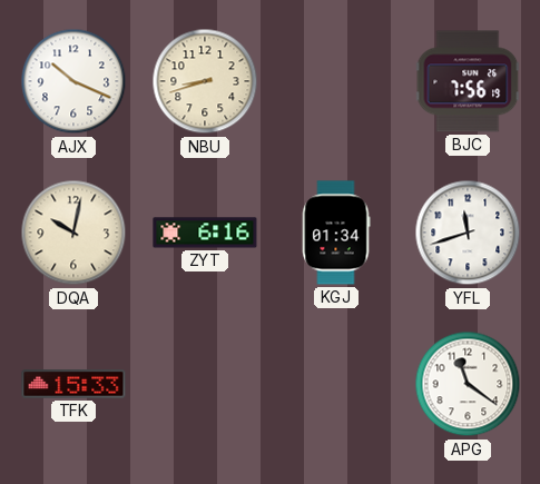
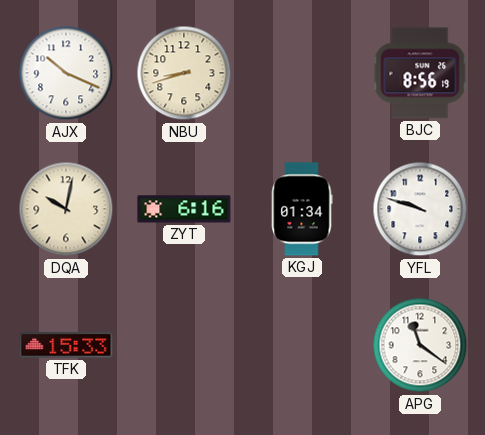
BJC: 7:56 -> 8:56 (420, 73)
YFL: 11:42 -> 9:48 (420, 209)
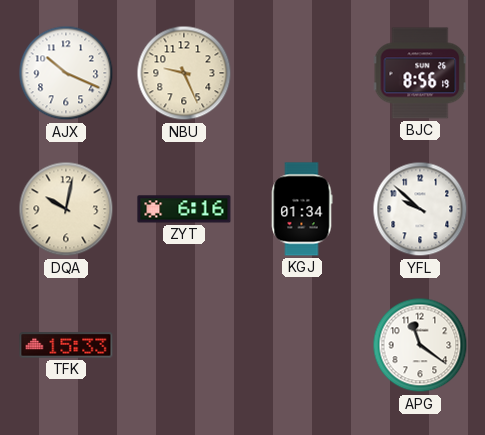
NBU: 8:42 -> 9:26 (184, 73)
YFL: 9:48 -> 9:52 (420, 209)
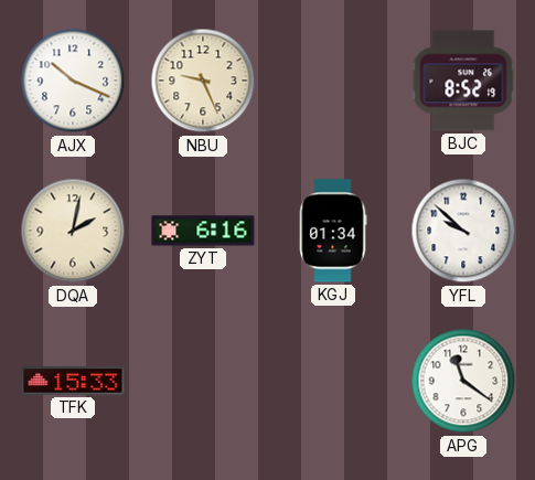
BJC: 8:56 -> 8:52 (463, 81)
DQA: 10:02 -> 2:02 (73, 231)
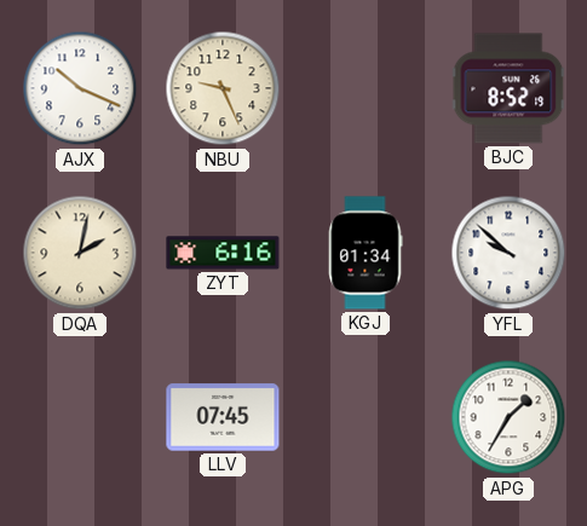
TFK: 15:33 -> none (73, 381)
LLV: none -> 07:45 (223, 417)
APG: 11:21 -> 1:35 (508, 417)
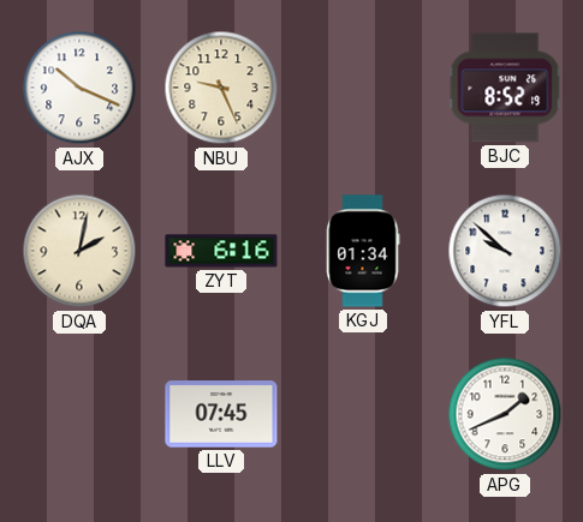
APG: 1:35 -> 1:41 (505, 414)
